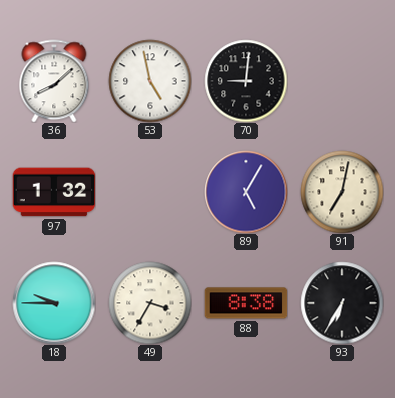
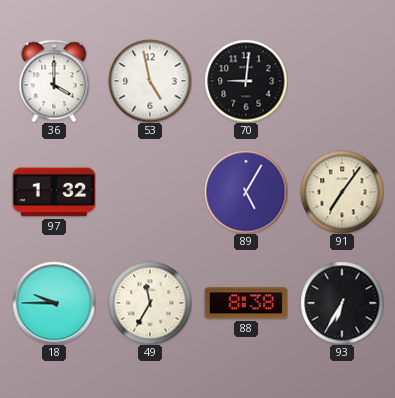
36: 8:08 -> 4:00 (54, 81)
91: 7:02 -> 7:06 (342, 192)
49: 3:35 -> 11:35 (150, 303)
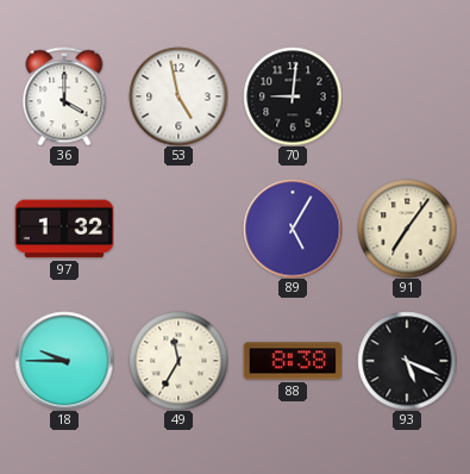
93: 6:35 -> 5:19 (407, 361)
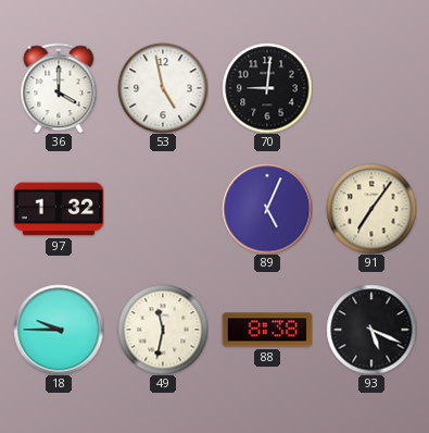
89: 5:05 -> 5:04 (267, 209)
49: 11:35 -> 11:32 (163, 330)
